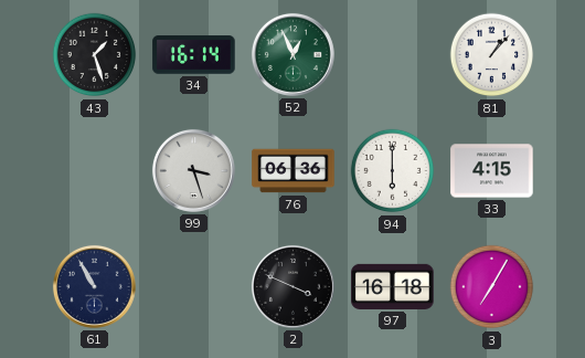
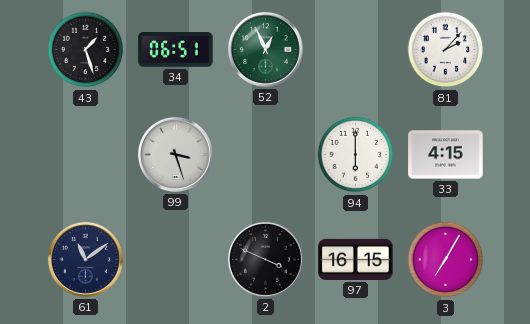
34: 16:14 -> 06:51 (176, 50)
81: 1:07 -> 2:07 (446, 50)
76: 06:36 -> none (294, 171)
61: 10:55 -> 11:09 (85, 259)
97: 16:18 -> 16:15 (356, 259)
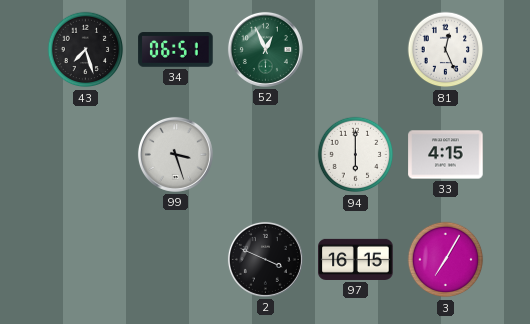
43: 1:27 -> 7:27 (86, 50)
81: 2:07 -> 12:26 (446, 50)
61: 11:09 -> none (85, 259)
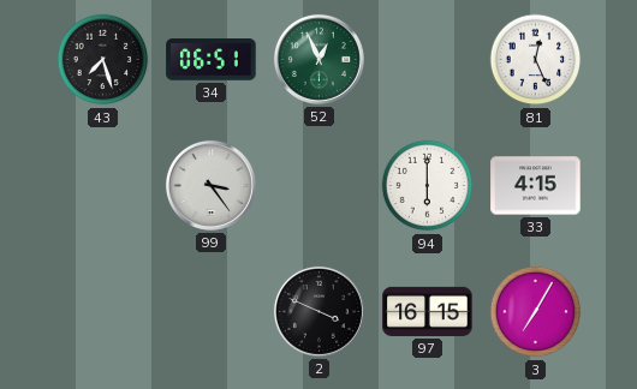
99: 3:27 -> 3:24 (210, 185)
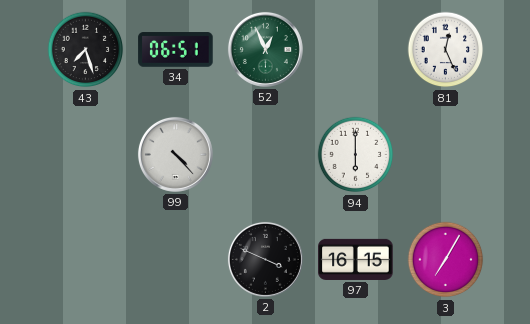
99: 3:24 -> 4:23 (175, 154)
33: 4:15 -> none (536, 186)
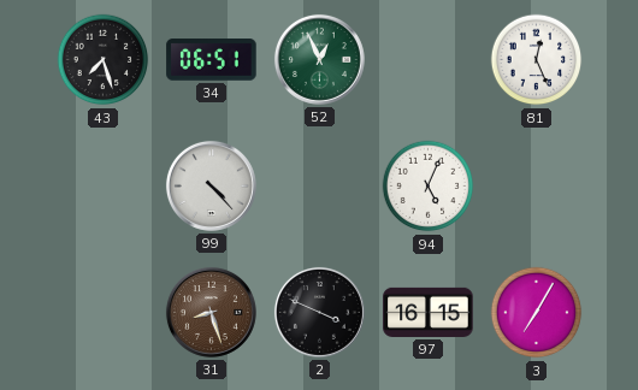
94: 6:00 -> 5:04 (429, 187)
31: none -> 8:27 (211, 312)
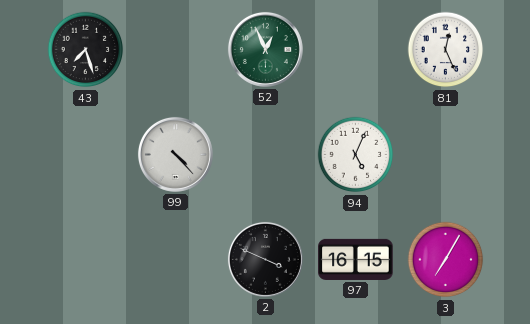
34: 06:51 -> none (212, 60)
31: 8:27 -> none (211, 312)
